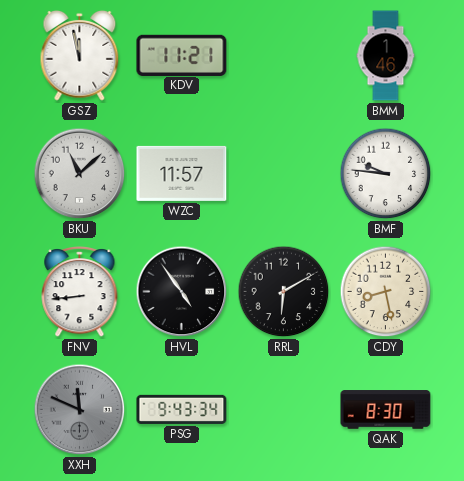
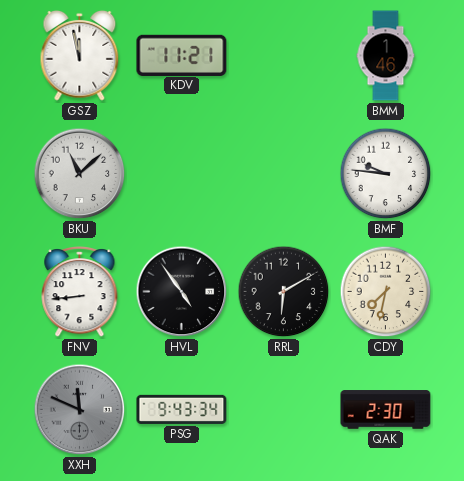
WZC: 11:57 -> none (182, 173)
CDY: 8:28 -> 7:32 (386, 292)
QAK: 8:30 -> 2:30 (386, 410)
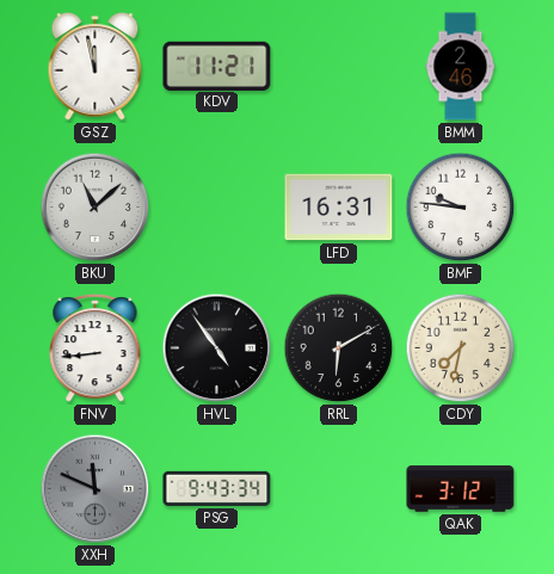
BMM: 1:46 -> 2:46 (461, 67)
LFD: none -> 16:31 (339, 208)
QAK: 2:30 -> 3:12 (461, 489)
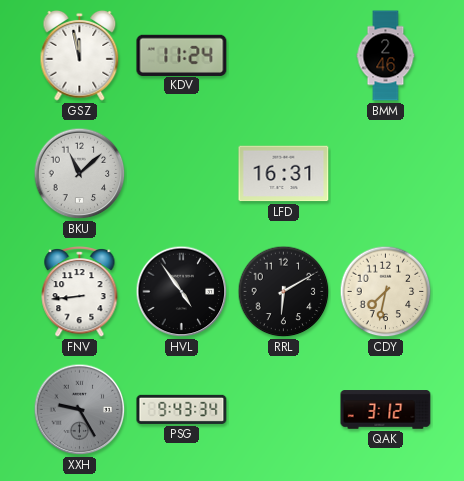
KDV: 11:21 -> 11:24 (182, 55)
BMF: 9:46 -> none (461, 208)
XXH: 11:49 -> 9:25 (80, 410)
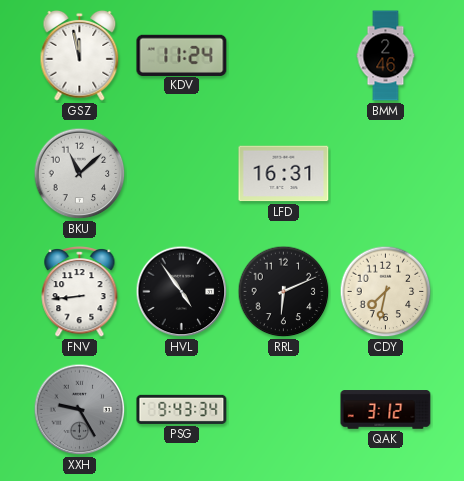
RRL: 6:10 -> 6:11 (284, 292)
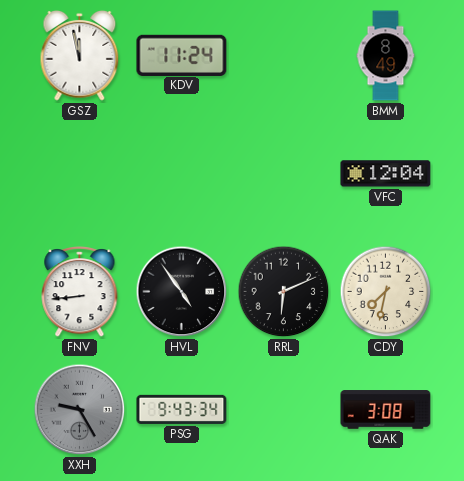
BMM: 2:46 -> 8:49 (386, 56)
BKU: 11:08 -> none (80, 174)
LFD: 16:31 -> none (284, 174)
VFC: none -> 12:04 (386, 174)
QAK: 3:12 -> 3:08 (386, 410)
